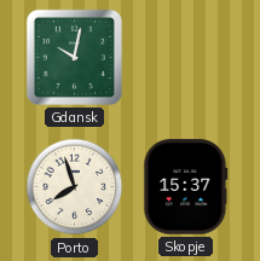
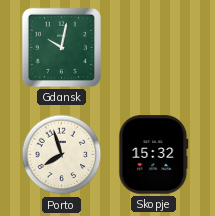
Skopje: 15:37 -> 15:32 (154, 155)
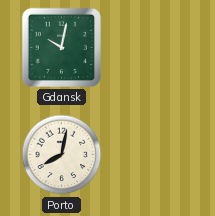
Porto: 7:57 -> 8:02 (62, 155)
Skopje: 15:32 -> none (154, 155)
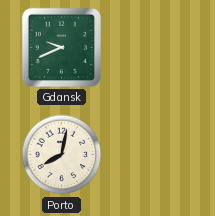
Gdansk: 10:02 -> 9:41 (61, 47)
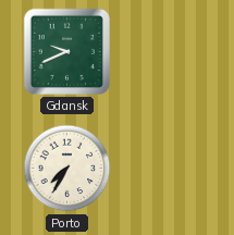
Porto: 8:02 -> 7:35 (67, 169)
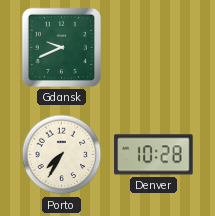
Denver: none -> 10:28 (154, 155)
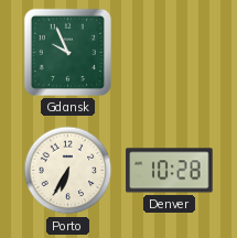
Gdansk: 9:41 -> 9:56 (67, 52)
Porto: 7:35 -> 6:35 (68, 171)
